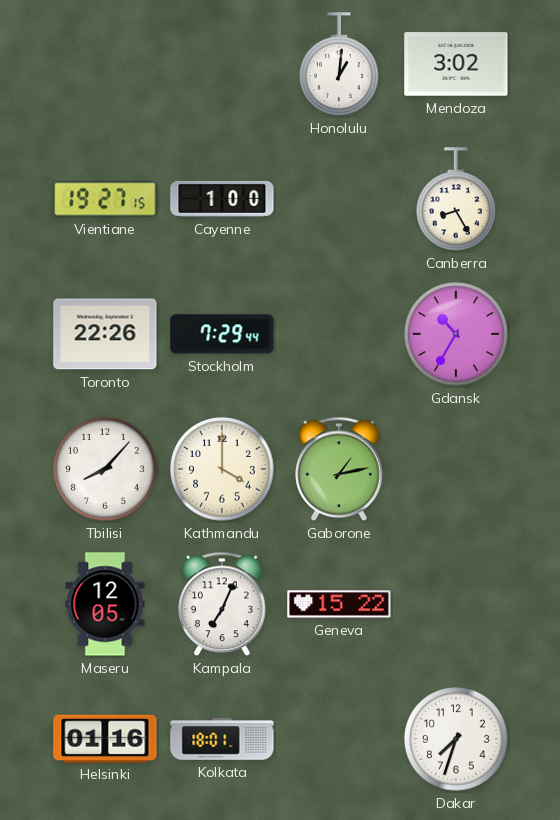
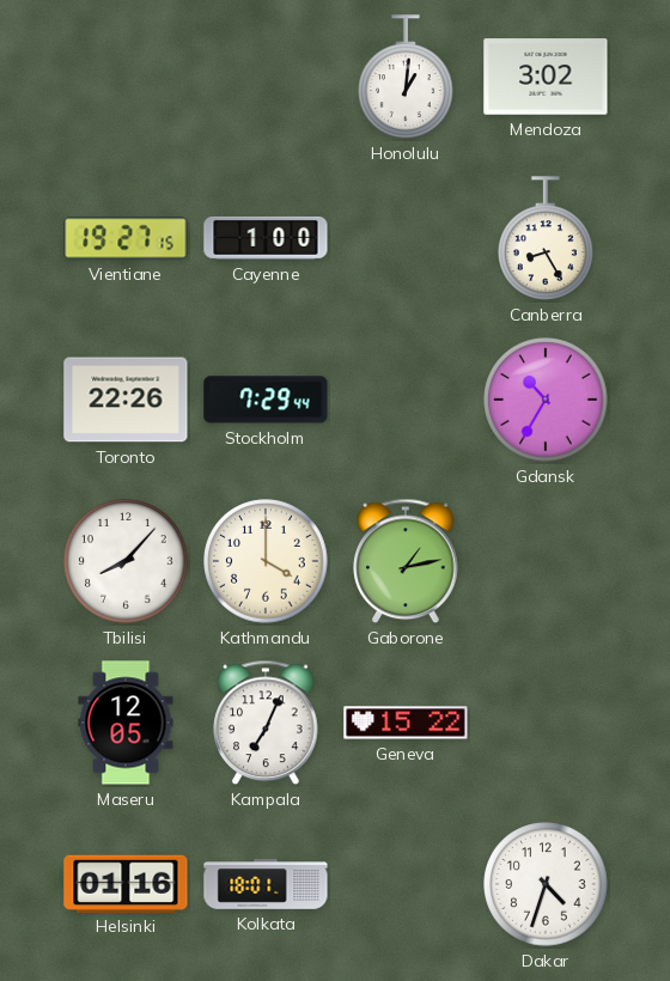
Dakar: 7:33 -> 4:33 (546, 884)
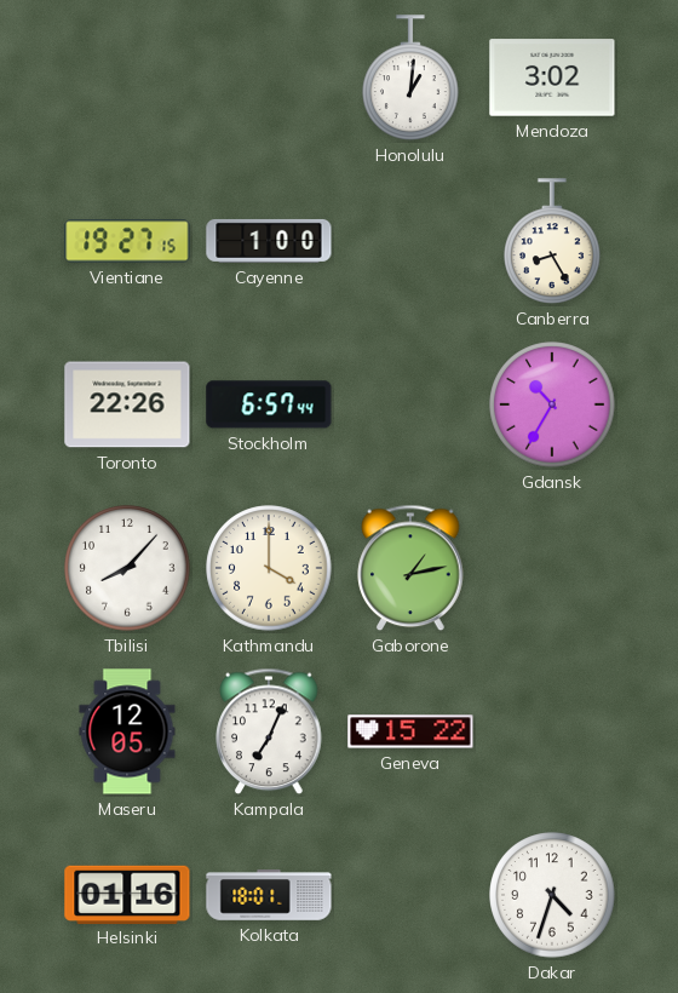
Stockholm: 7:29 -> 6:57 (269, 404)
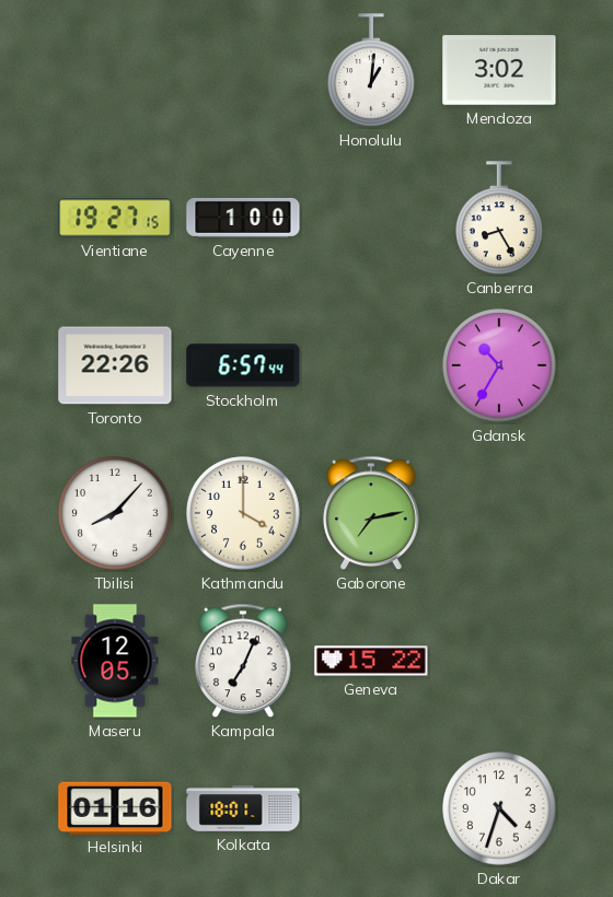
Gaborone: 1:13 -> 7:13 (371, 513)
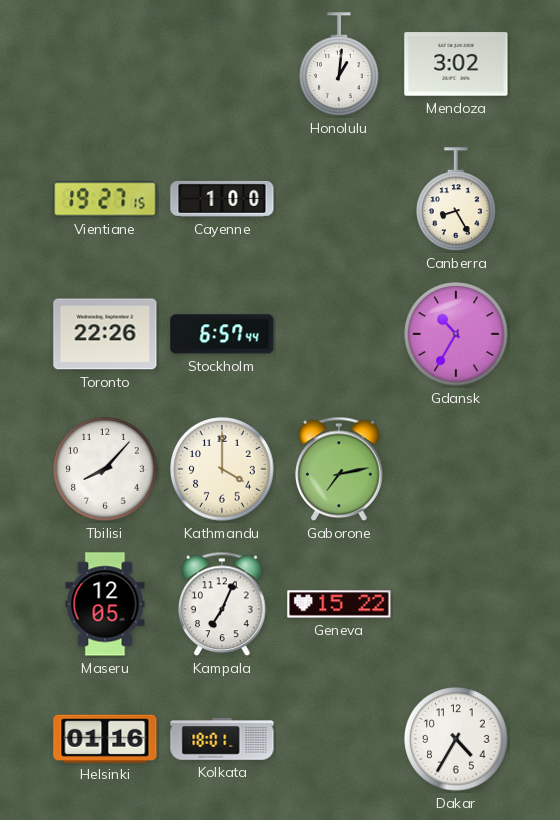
Dakar: 4:33 -> 4:35 (456, 739)
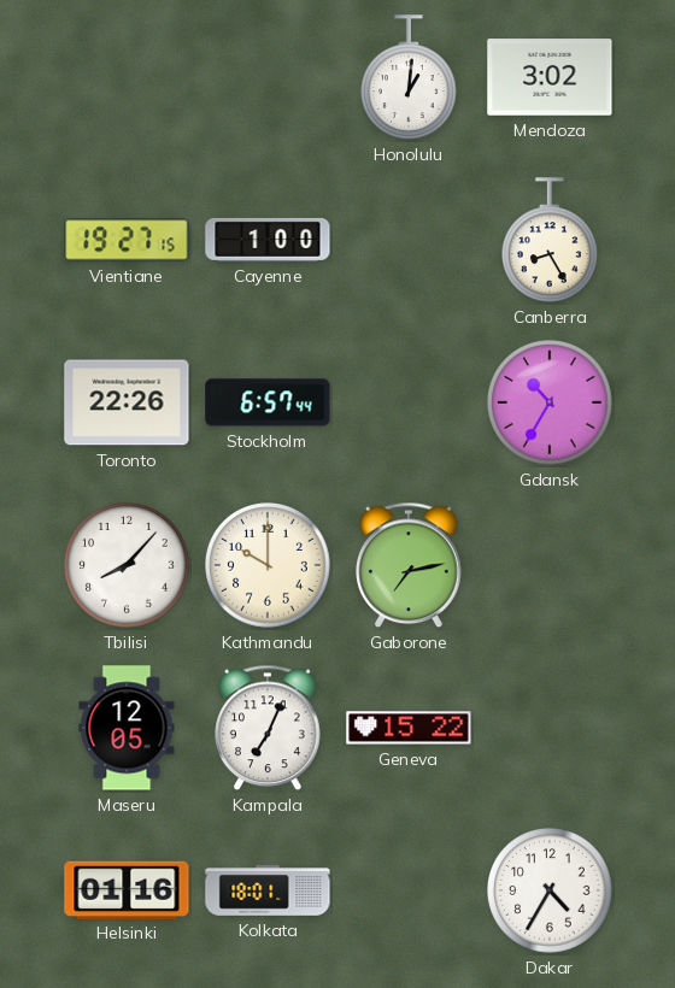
Kathmandu: 4:00 -> 10:00 (268, 565)
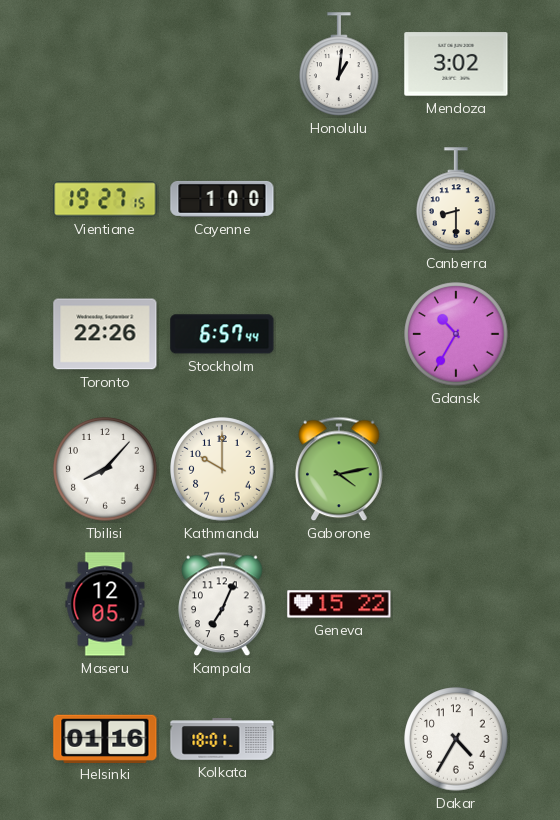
Canberra: 8:25 -> 8:30 (457, 199)
Gaborone: 7:13 -> 4:13 (339, 469)
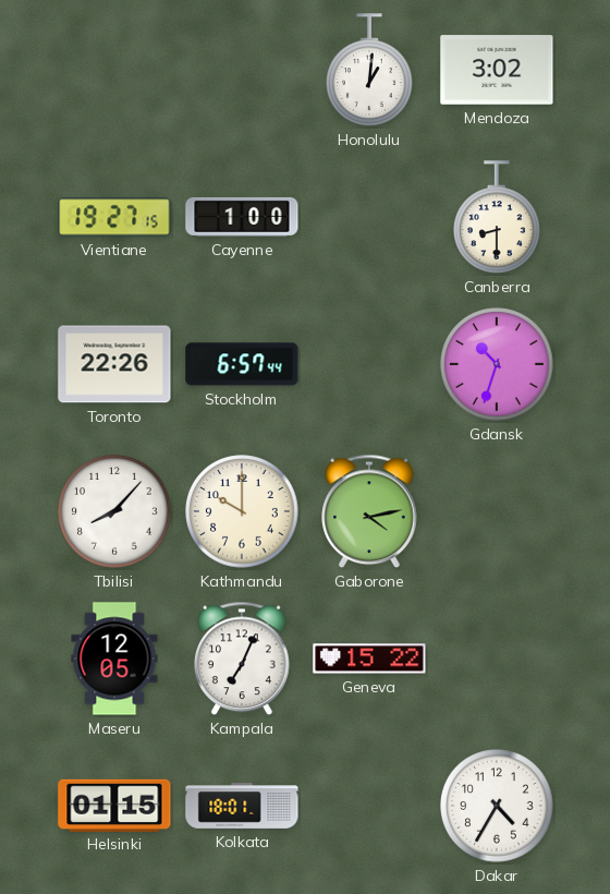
Gdansk: 10:35 -> 10:33 (497, 364)
Helsinki: 01:16 -> 01:15 (114, 805)
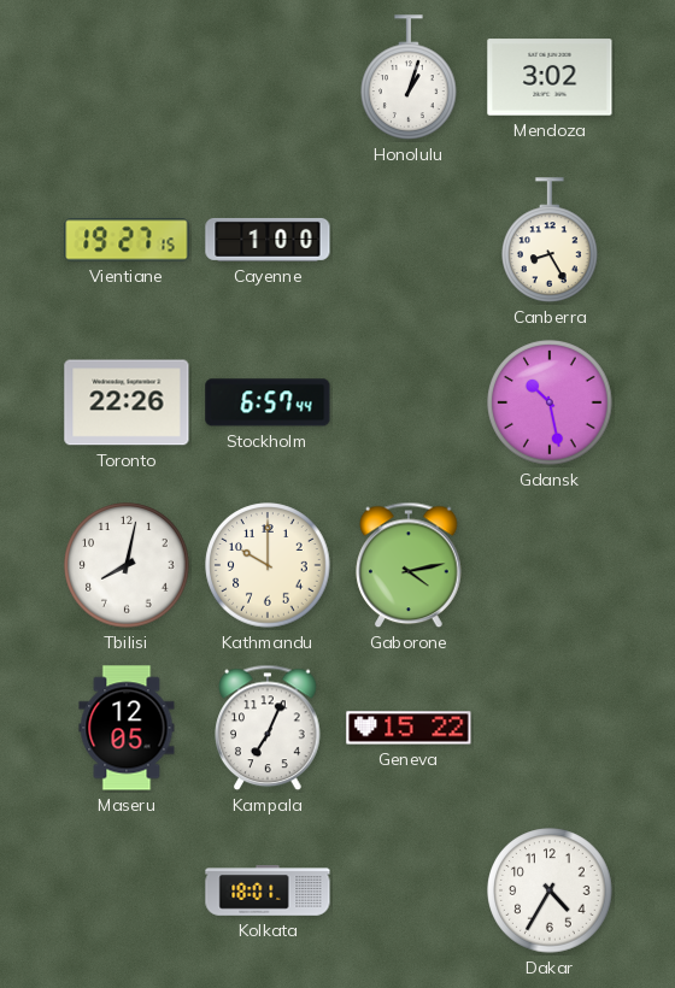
Honolulu: 1:01 -> 1:03 (410, 77)
Canberra: 8:30 -> 8:25 (551, 240)
Gdansk: 10:33 -> 10:28 (550, 402)
Tbilisi: 8:07 -> 8:02 (127, 565)
Helsinki: 01:15 -> none (114, 805)
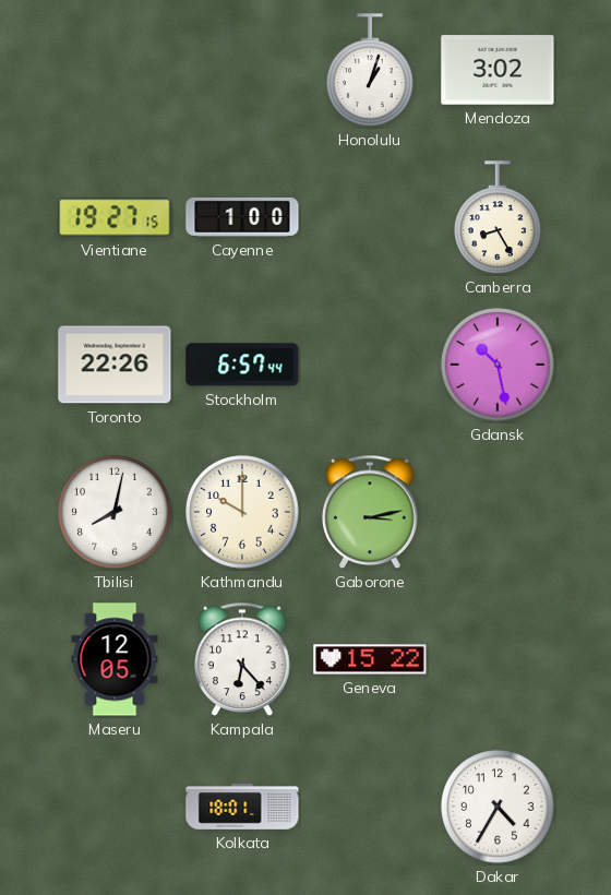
Gaborone: 4:13 -> 3:13 (370, 512)
Kampala: 7:04 -> 6:23 (242, 659)
